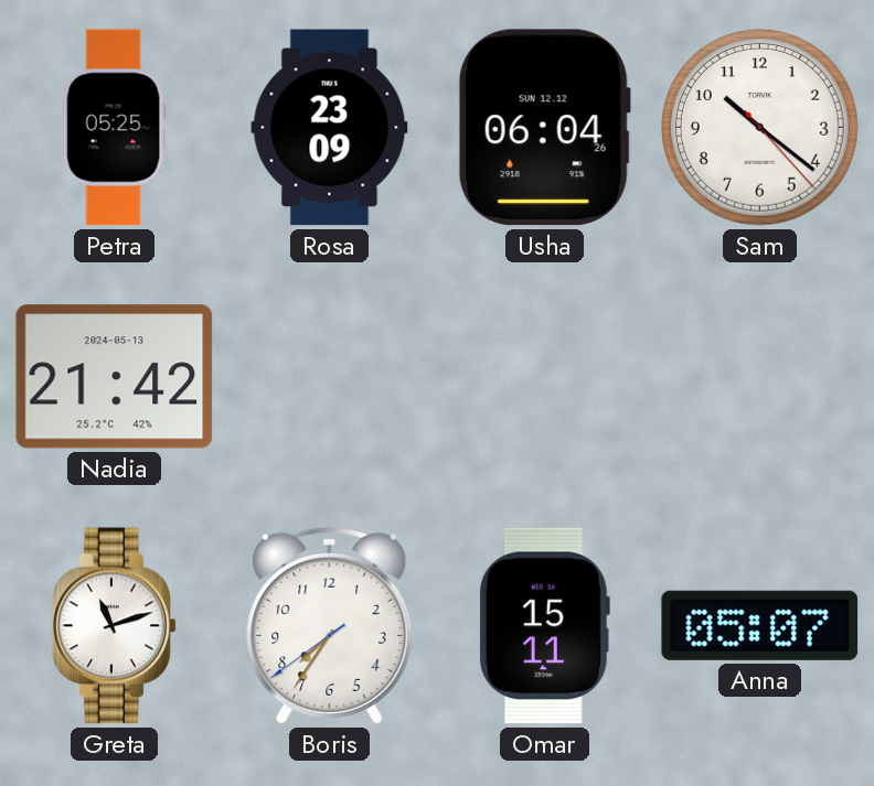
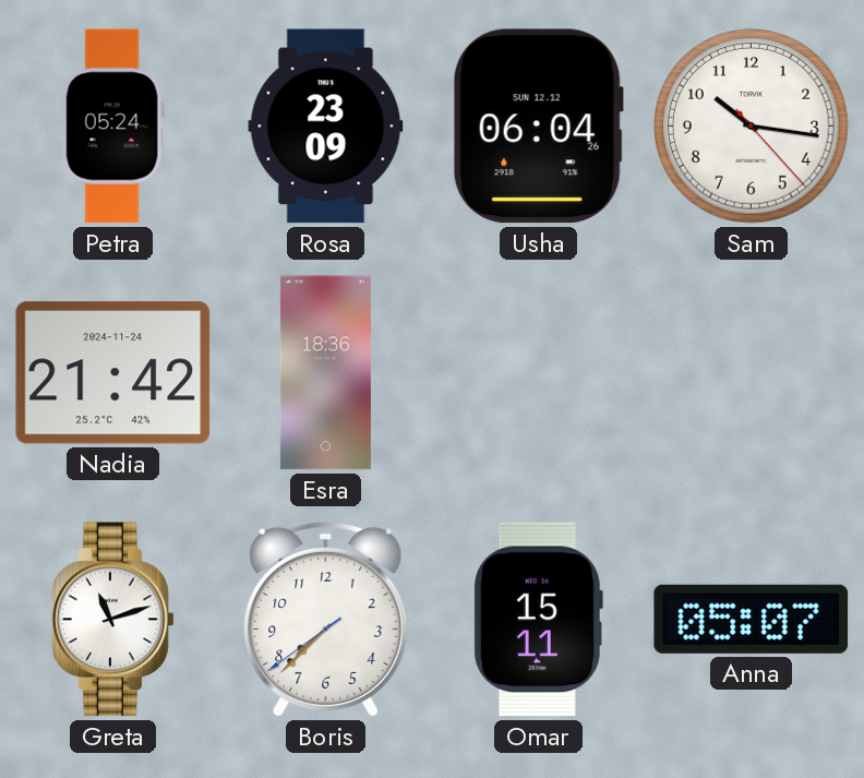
Petra: 05:25 -> 05:24 (112, 127)
Sam: 10:21 -> 10:16 (751, 125)
Nadia date: 2024-05-13 -> 2024-11-24 (113, 373)
Esra: none -> 18:36 (325, 373)
Boris: 7:35 -> 7:37 (326, 619)
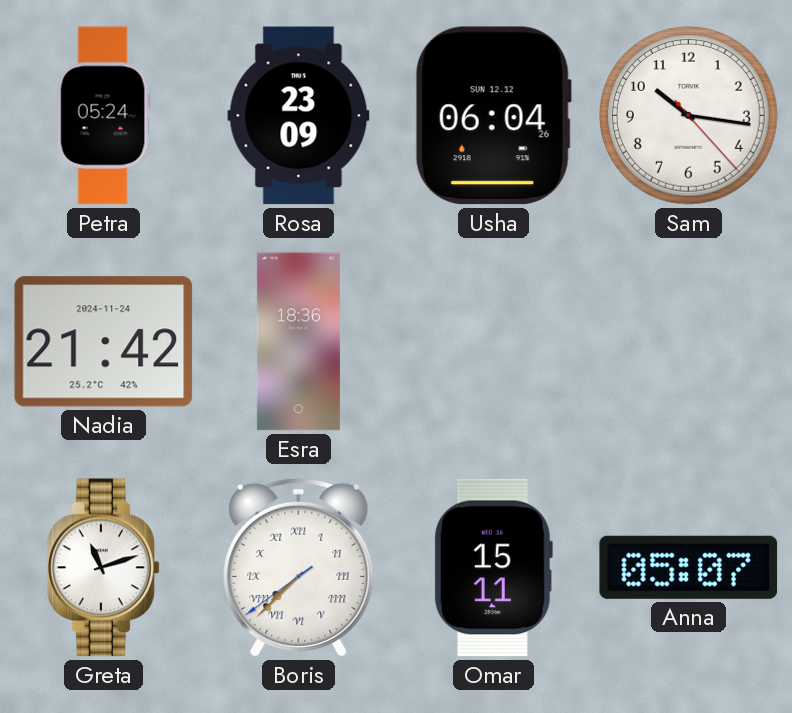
Boris numerals: Arabic -> Roman (299, 567)
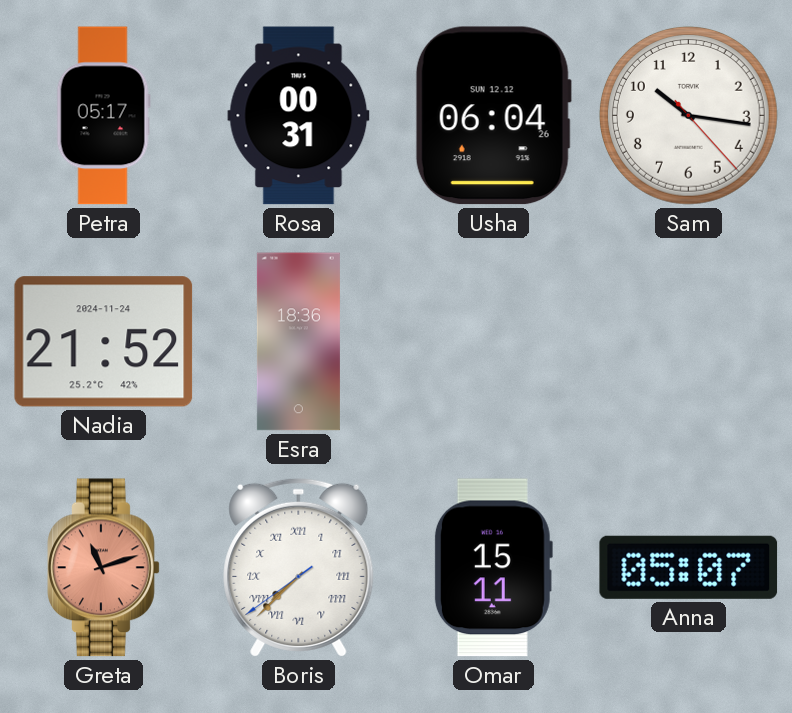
Petra: 05:24 -> 05:17 (103, 116)
Rosa: 23:09 -> 00:31 (299, 116)
Nadia: 21:42 -> 21:52 (104, 342)
Greta dial: white -> salmon (104, 568)
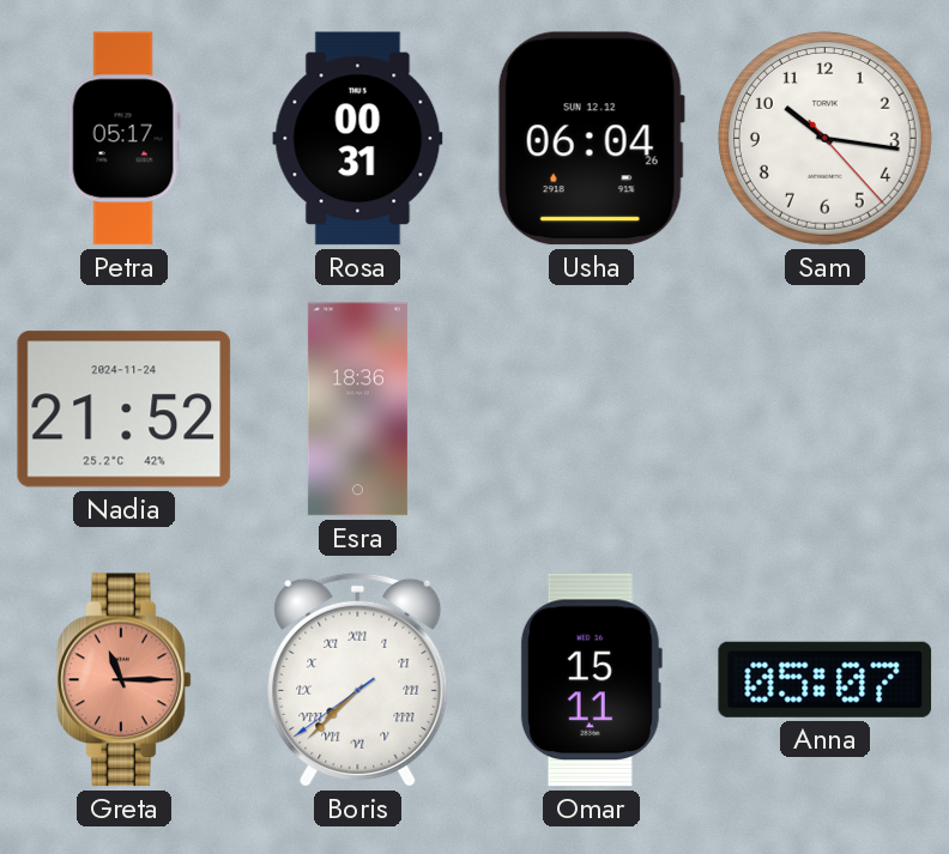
Greta: 11:12 -> 11:15 (125, 680)
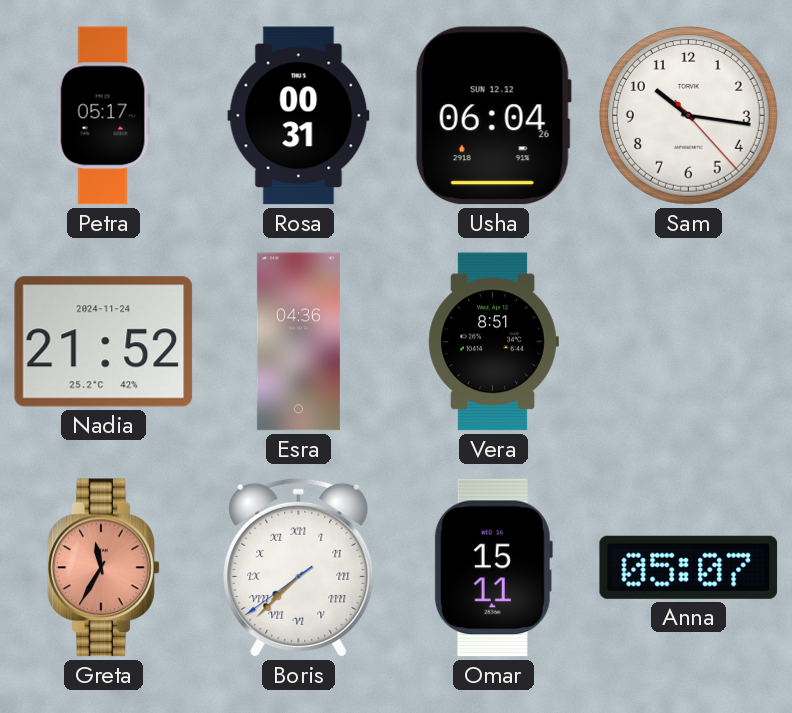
Esra: 18:36 -> 04:36 (298, 342)
Vera: none -> 8:51 (493, 342)
Greta: 11:15 -> 11:35 (104, 568)
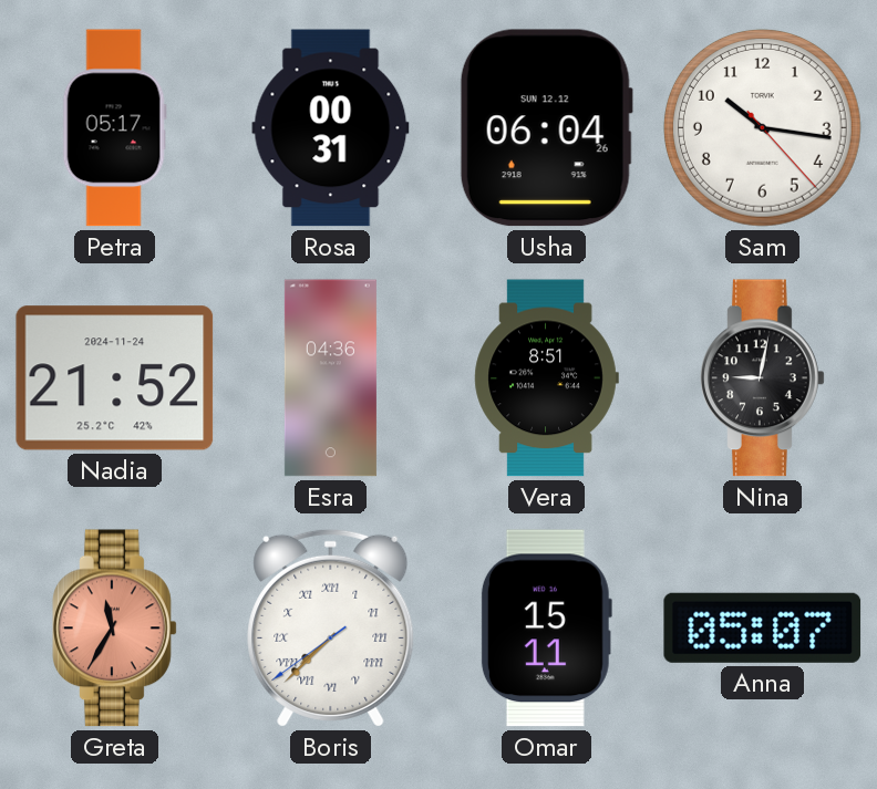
Nina: none -> 9:02 (763, 378)
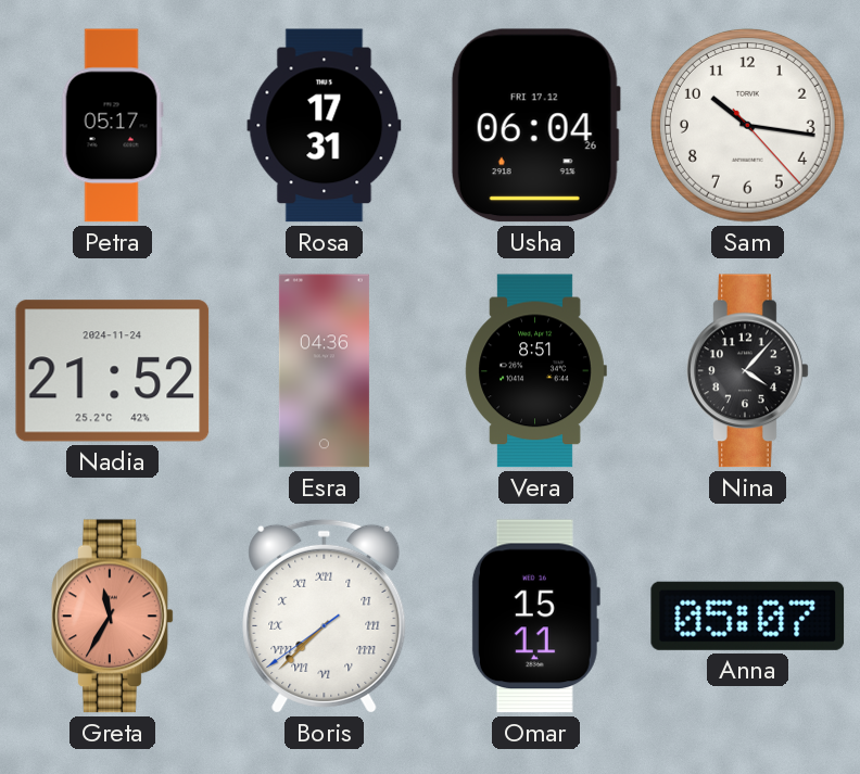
Rosa: 00:31 -> 17:31 (325, 126)
Usha date: SUN 12.12 -> FRI 17.12 (535, 126)
Nina: 9:02 -> 4:07 (748, 371)
